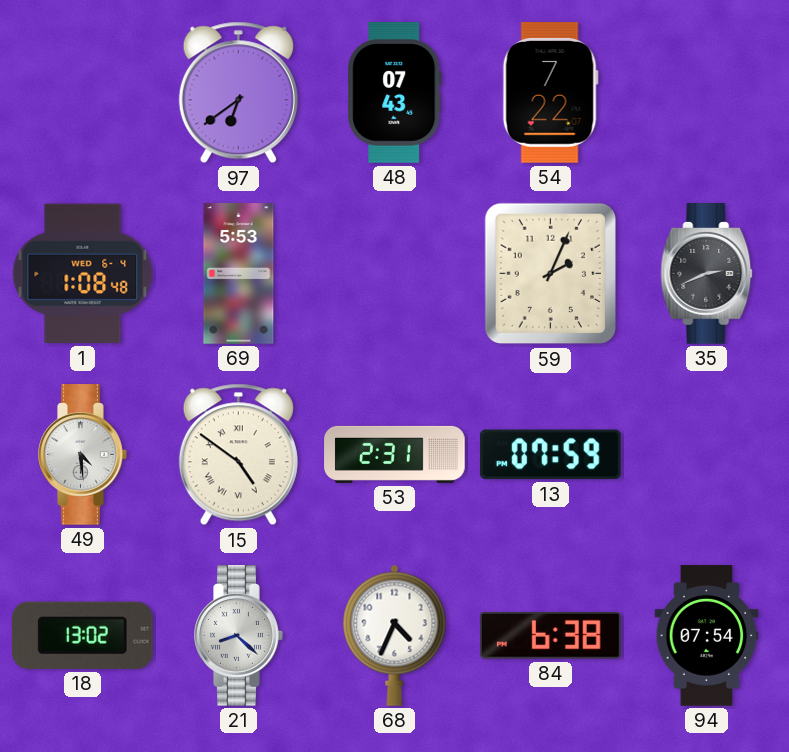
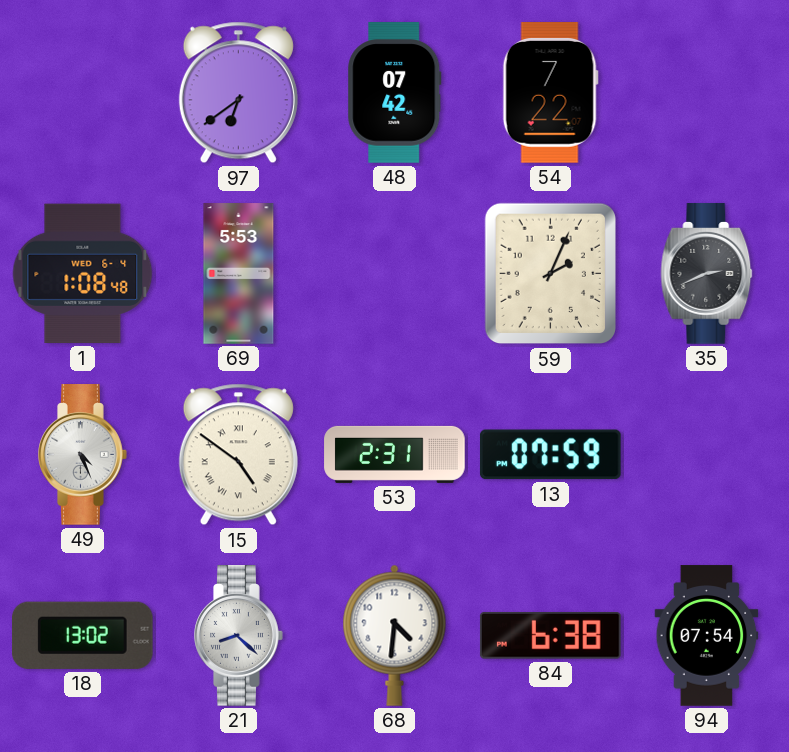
48: 07:43 -> 07:42 (395, 93)
49: 4:29 -> 4:26 (83, 455)
68: 4:34 -> 4:31 (395, 635)
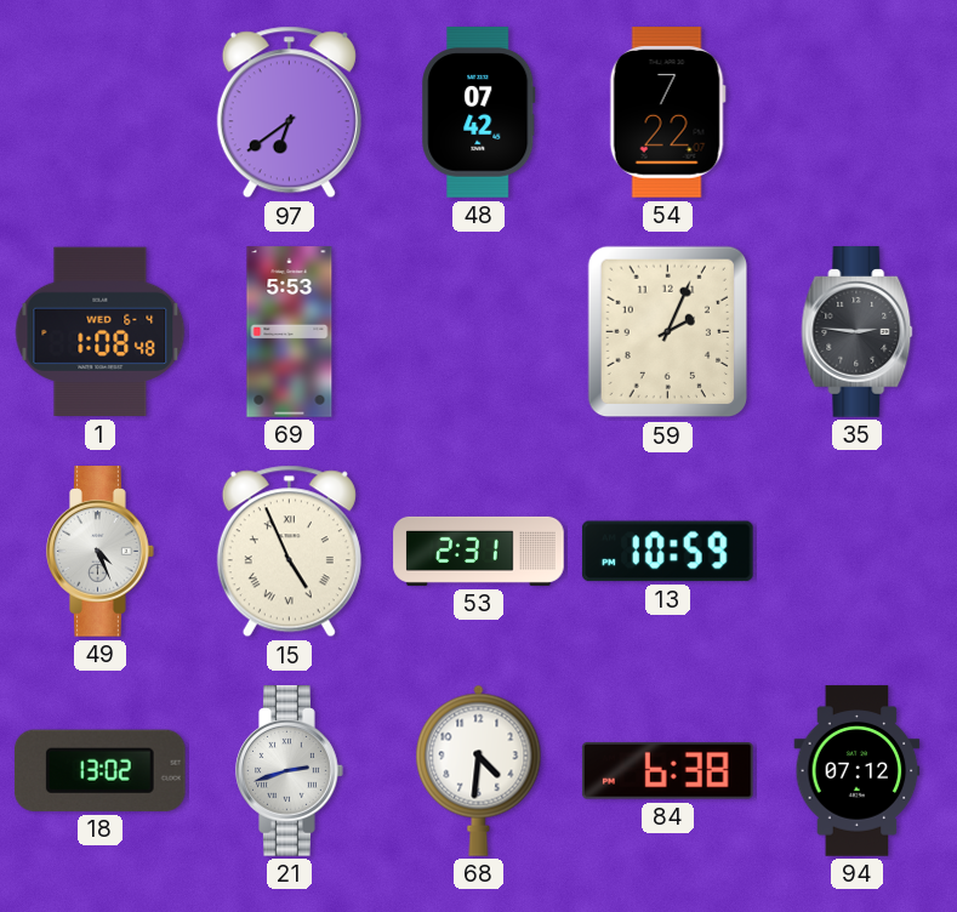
35: 2:41 -> 2:46 (858, 332)
15: 4:51 -> 4:56 (289, 552)
13: 07:59 -> 10:59 (667, 552)
21: 8:22 -> 2:42 (290, 771)
94: 07:54 -> 07:12 (858, 771)
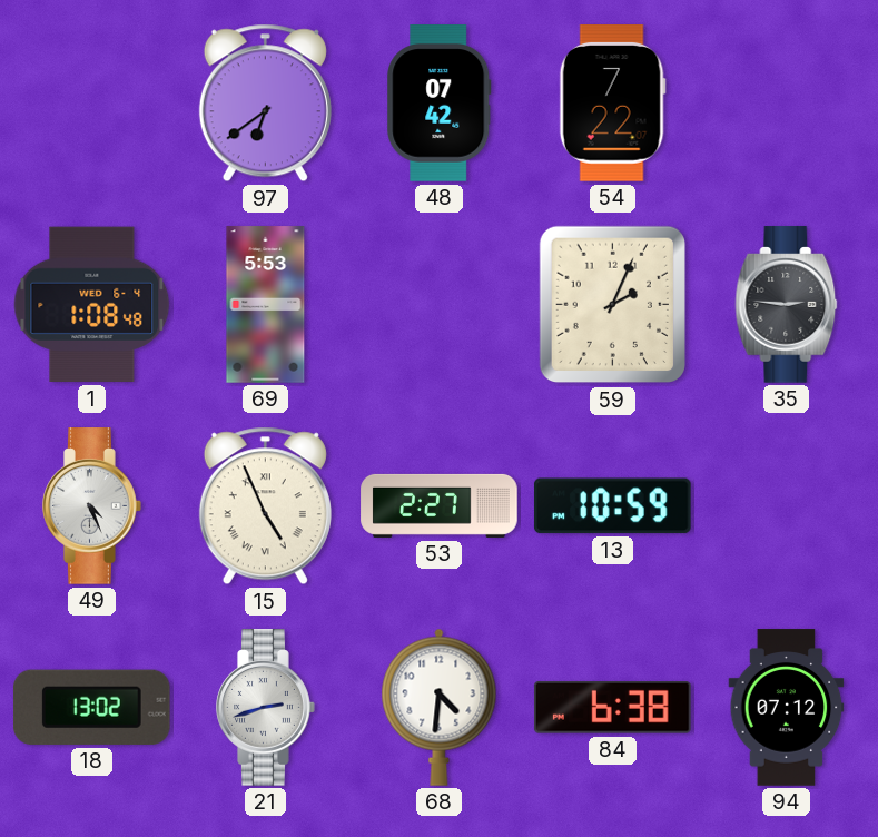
53: 2:31 -> 2:27 (440, 505)
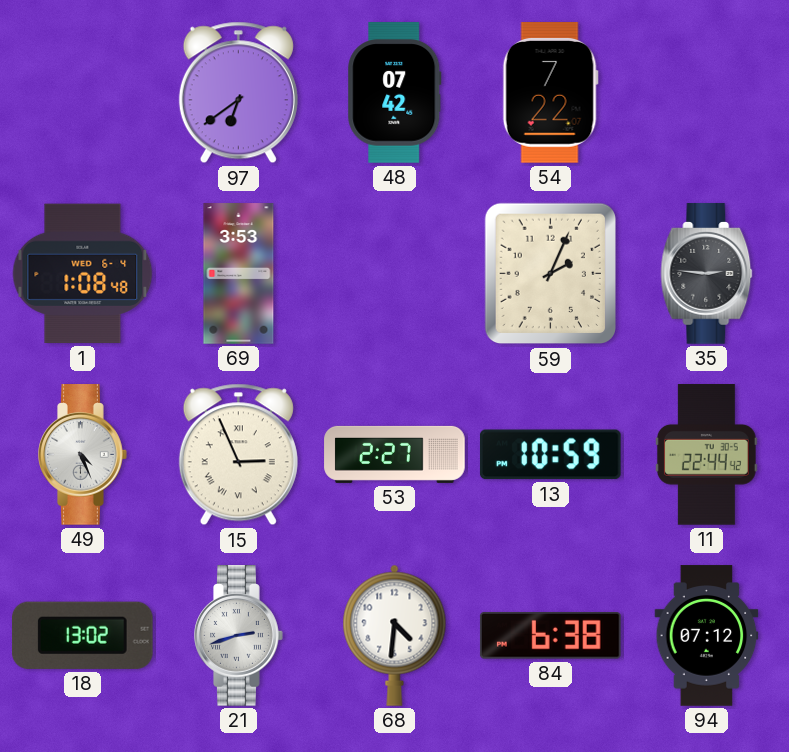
69: 5:53 -> 3:53 (239, 274)
15: 4:56 -> 2:56 (238, 455)
11: none -> 22:44 (706, 455)
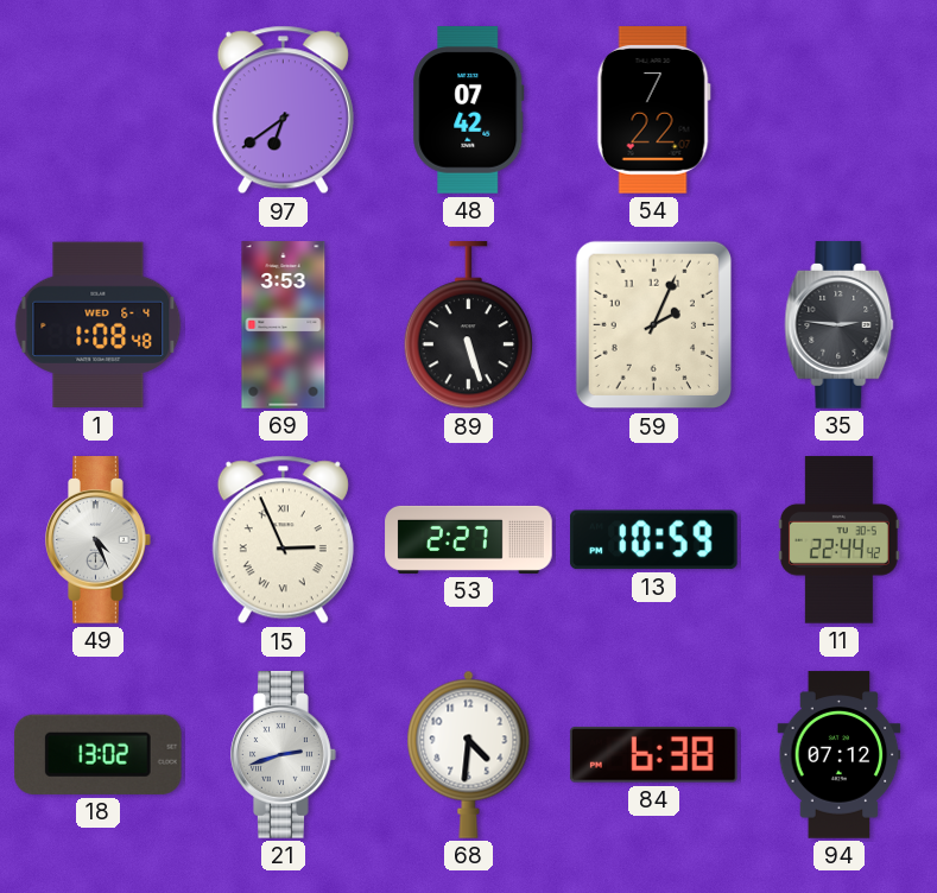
89: none -> 5:27 (468, 325)
